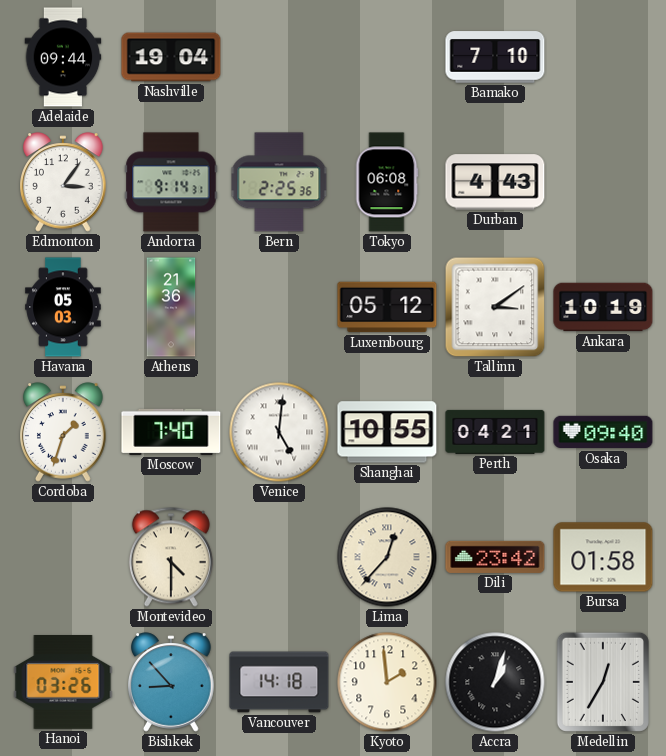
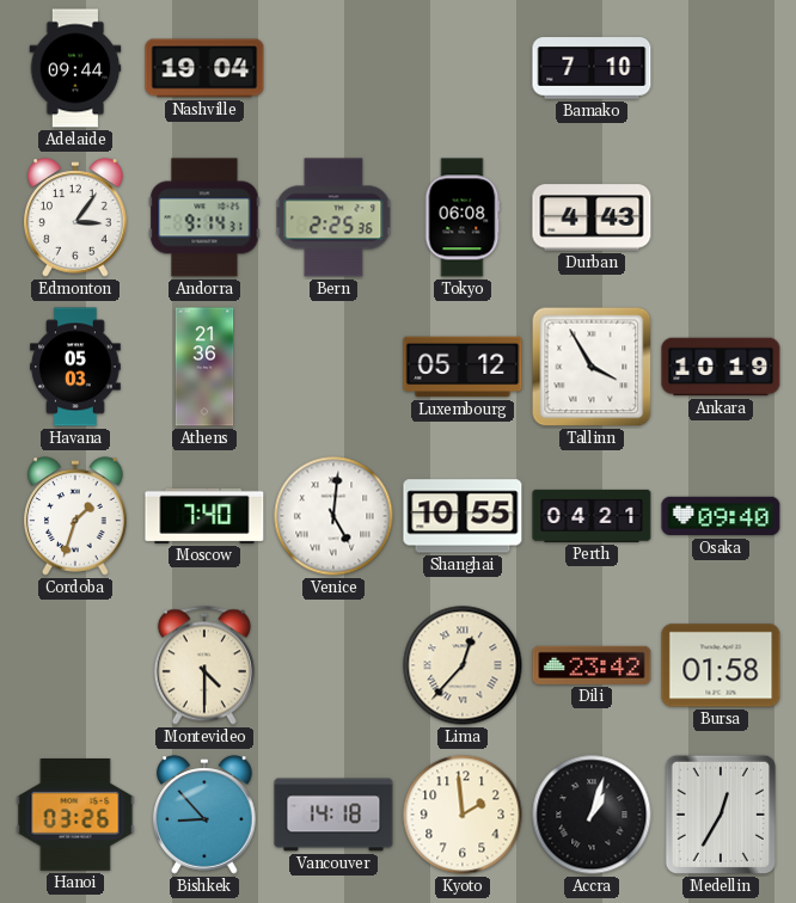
Tallinn: 3:09 -> 3:55 (592, 367)
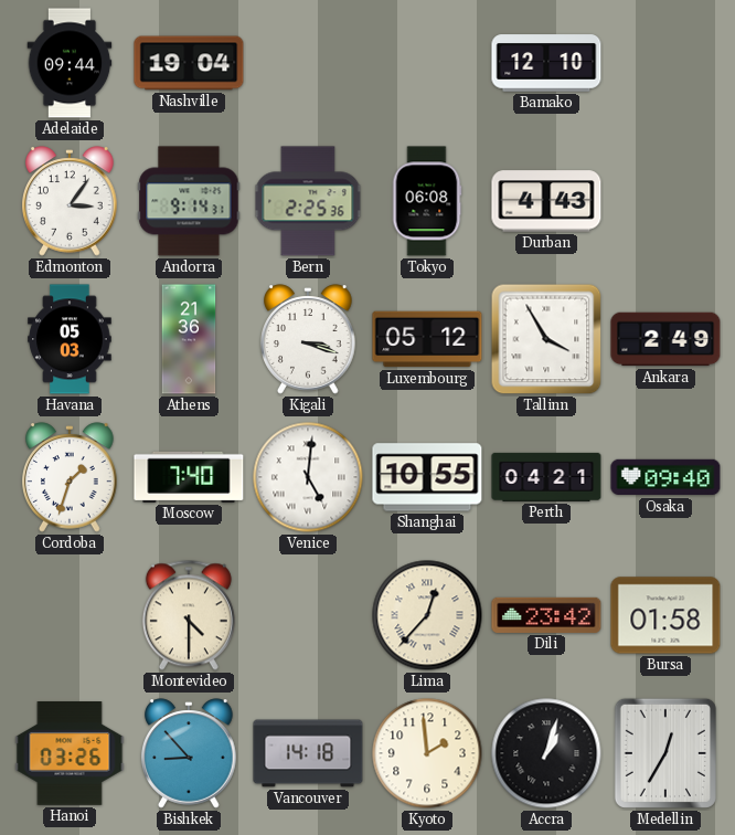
Bamako: 7:10 -> 12:10 (546, 63)
Kigali: none -> 3:18 (309, 339)
Ankara: 10:19 -> 2:49 (665, 339)
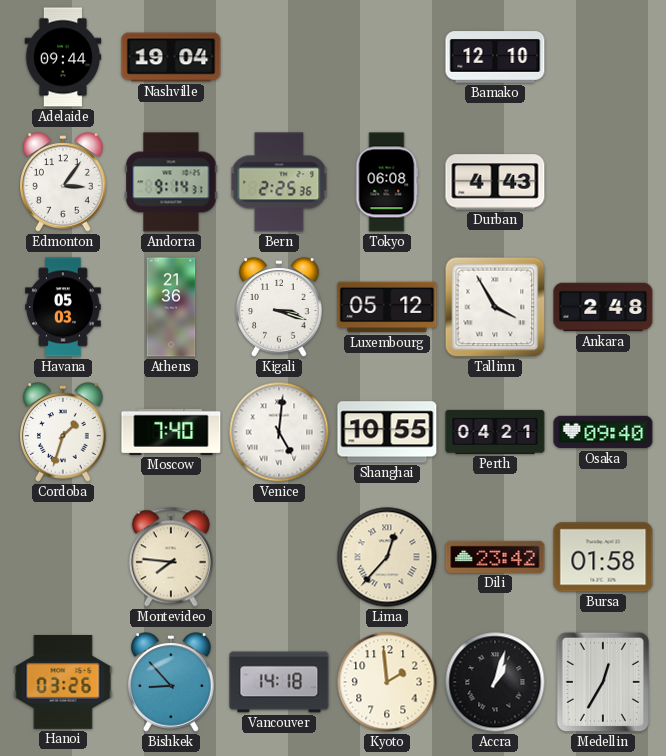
Ankara: 2:49 -> 2:48 (603, 307)
Montevideo: 4:30 -> 7:46 (171, 557)
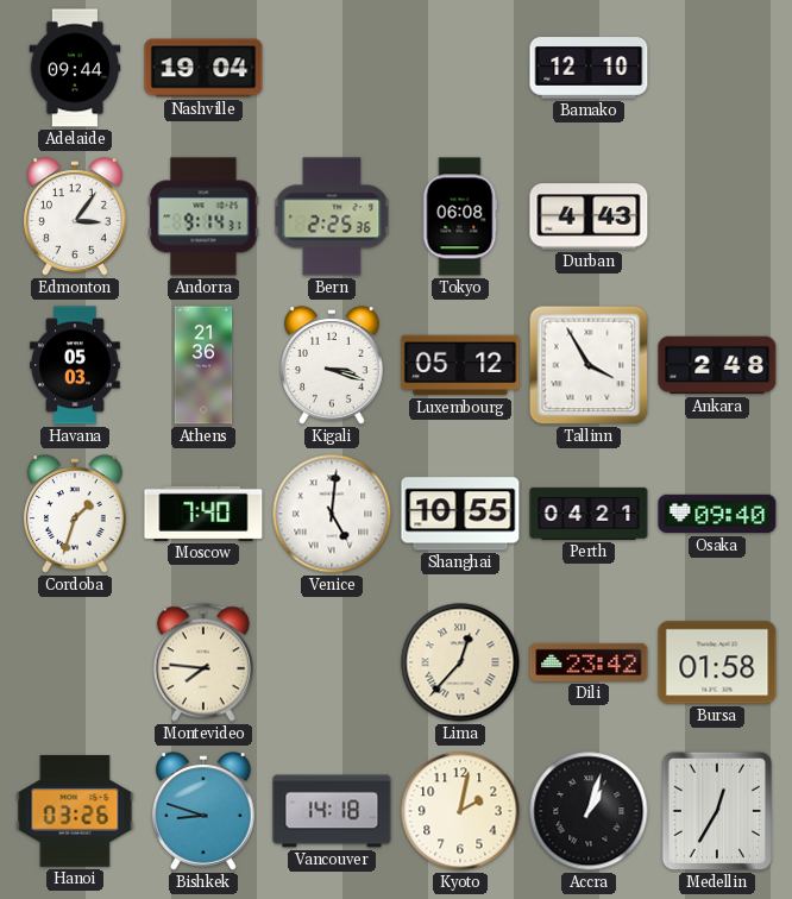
Bishkek: 8:53 -> 8:48 (205, 811)
Kyoto: 1:59 -> 2:02 (460, 811)
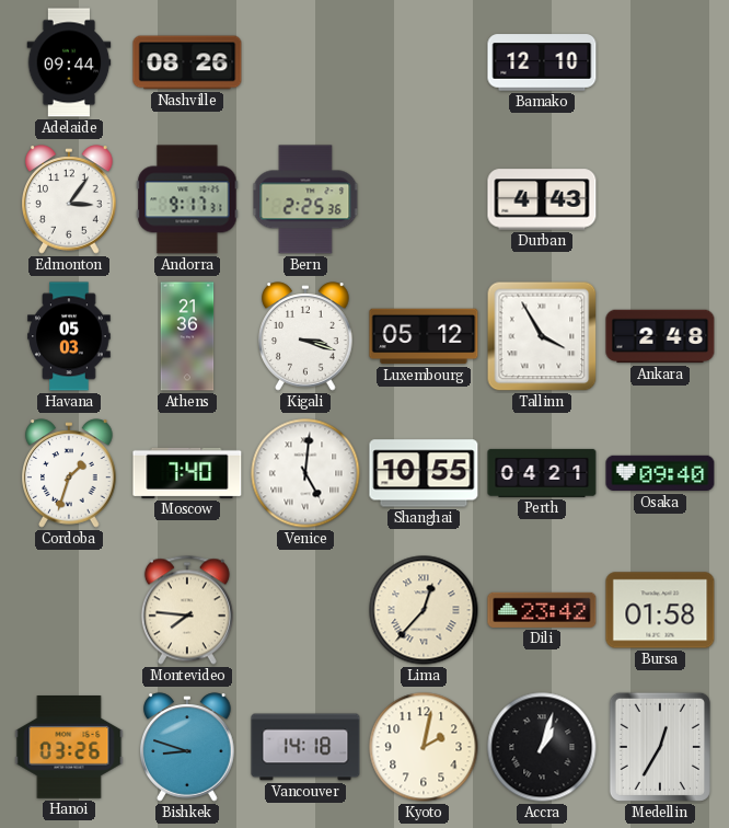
Nashville: 19:04 -> 08:26 (187, 62)
Andorra: 9:14 -> 9:17 (187, 199)
Tokyo: 06:08 -> none (460, 216)
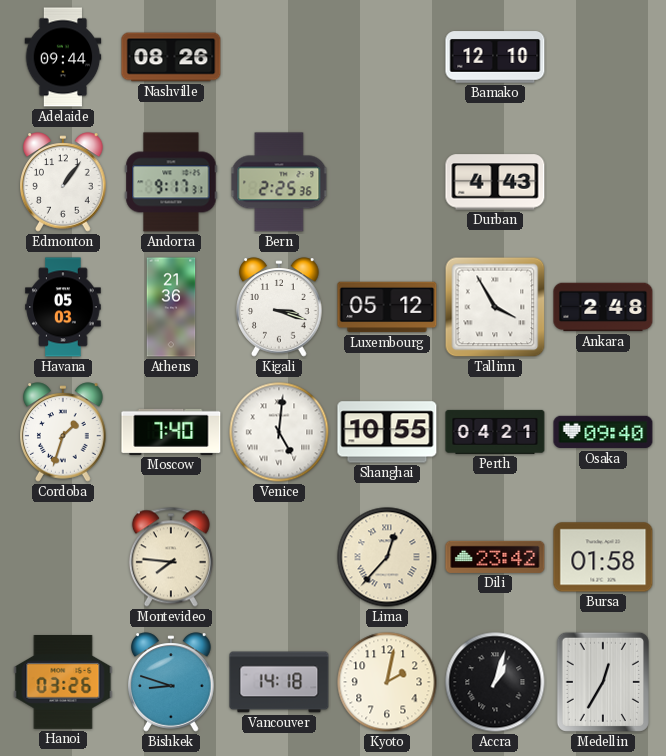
Edmonton: 3:06 -> 1:06 (64, 182)
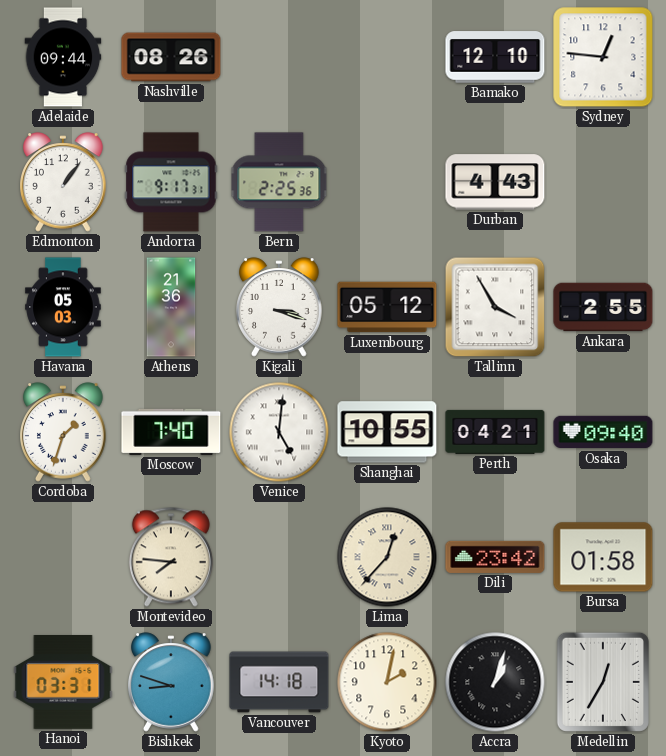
Sydney: none -> 12:46 (603, 57)
Ankara: 2:48 -> 2:55 (603, 307)
Hanoi: 03:26 -> 03:31 (63, 683)
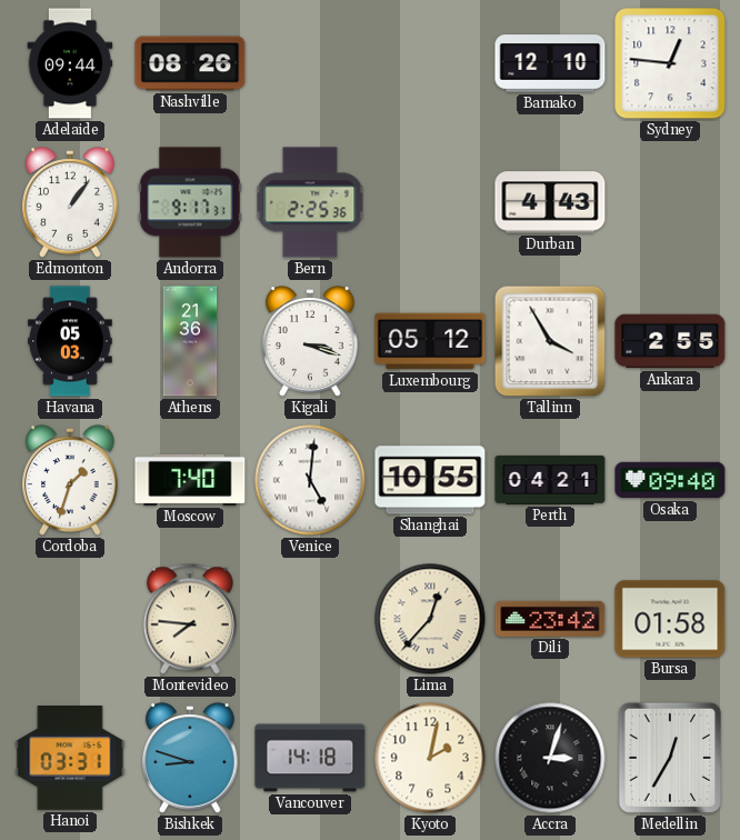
Accra: 1:03 -> 3:03 (550, 758)
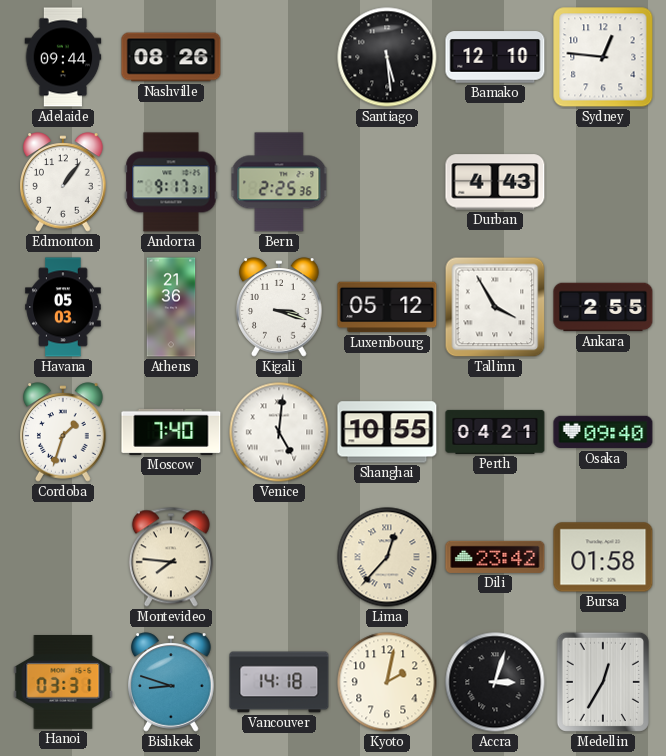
Santiago: none -> 5:29 (387, 57)
